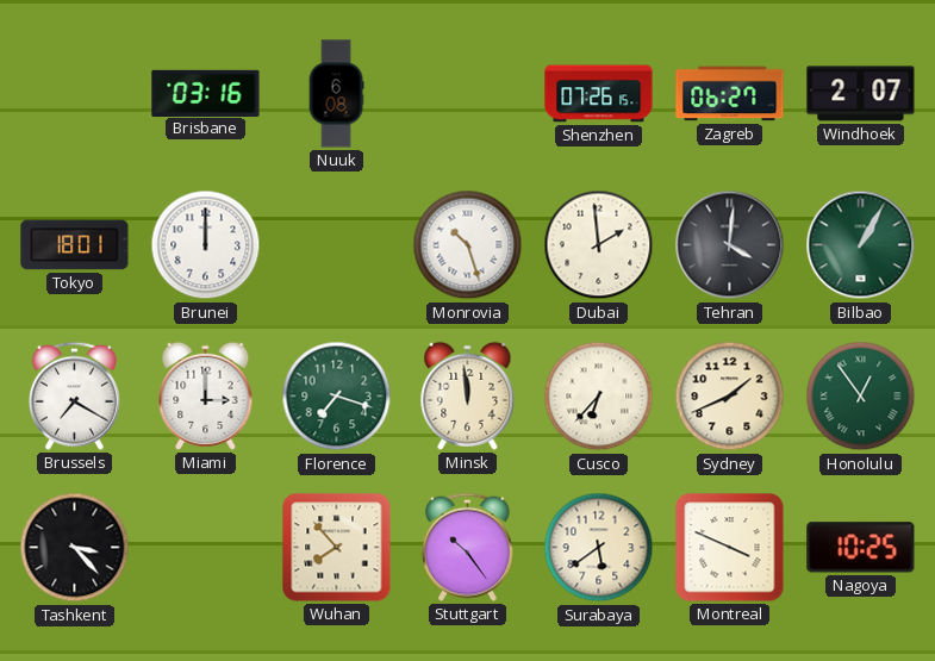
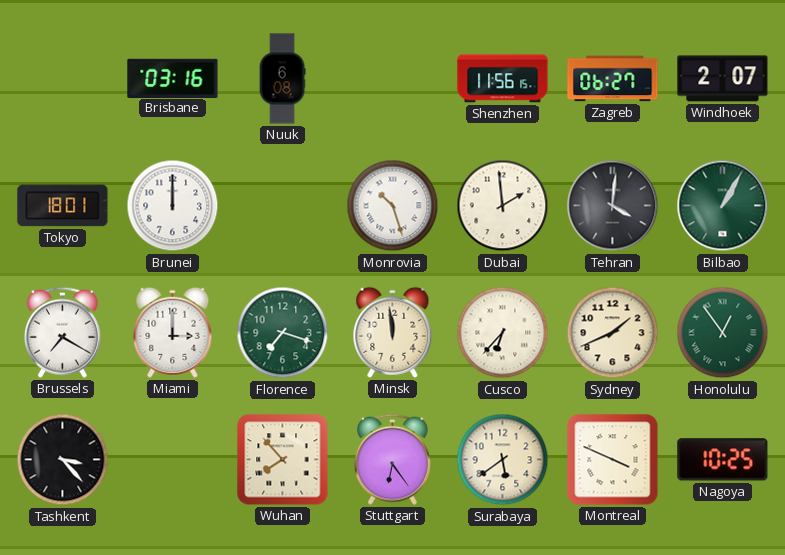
Shenzhen: 07:26 -> 11:56 (503, 79)
Stuttgart: 10:24 -> 6:24 (392, 459)
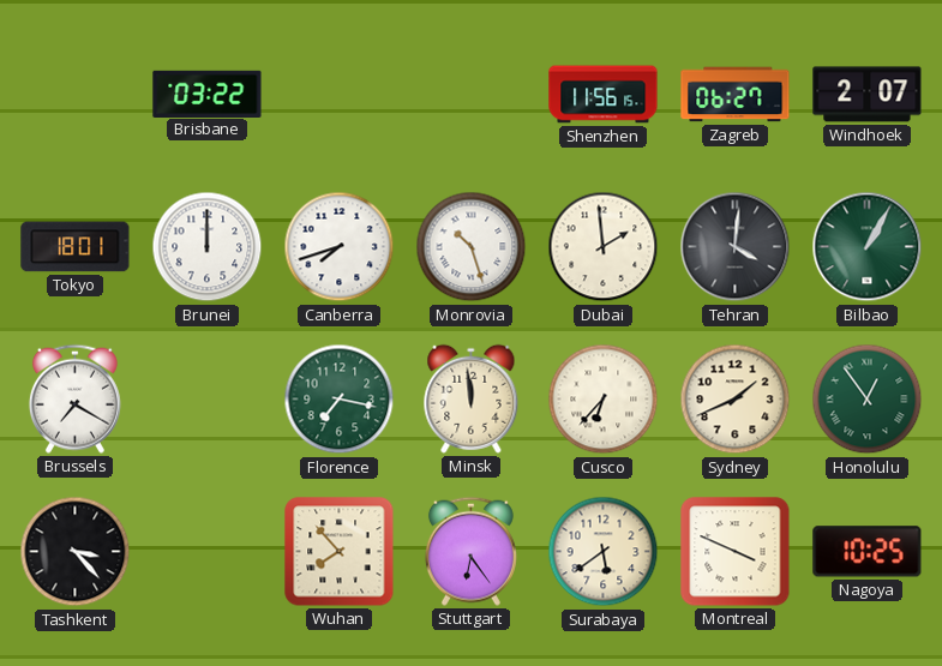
Brisbane: 03:16 -> 03:22 (208, 94)
Nuuk: 6:08 -> none (282, 79)
Canberra: none -> 7:42 (340, 247)
Miami: 3:00 -> none (173, 332)
Florence: 7:18 -> 7:17 (340, 400)
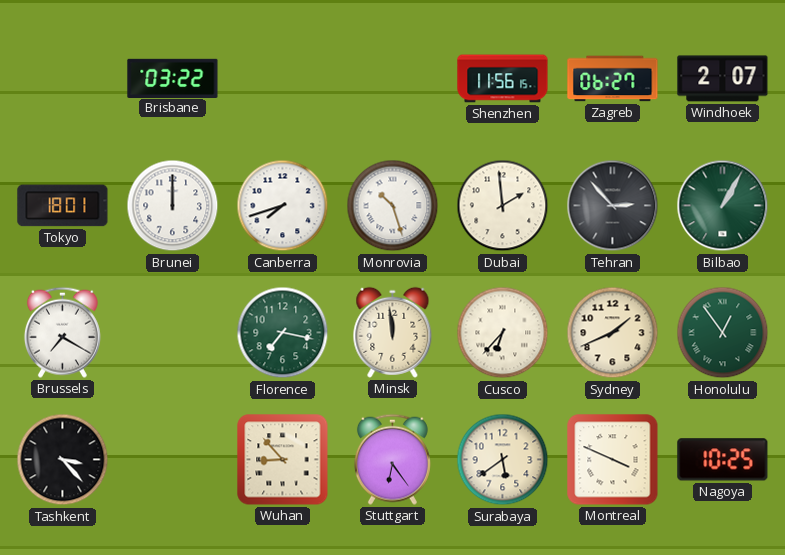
Tehran: 4:01 -> 2:53 (613, 206)
Wuhan: 7:53 -> 8:53 (283, 460)
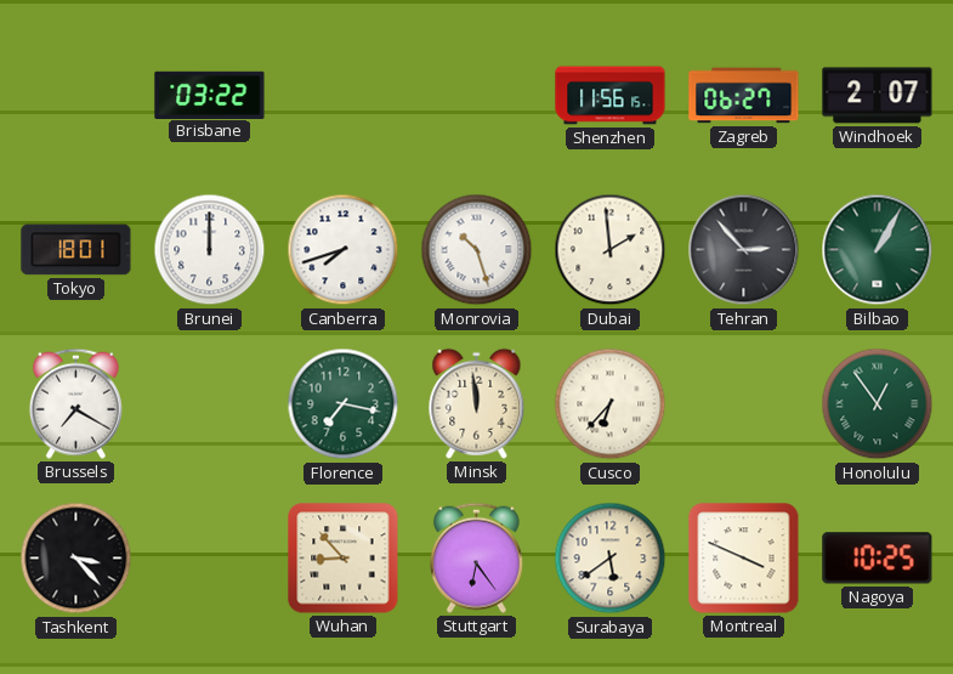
Sydney: 1:41 -> none (613, 333)
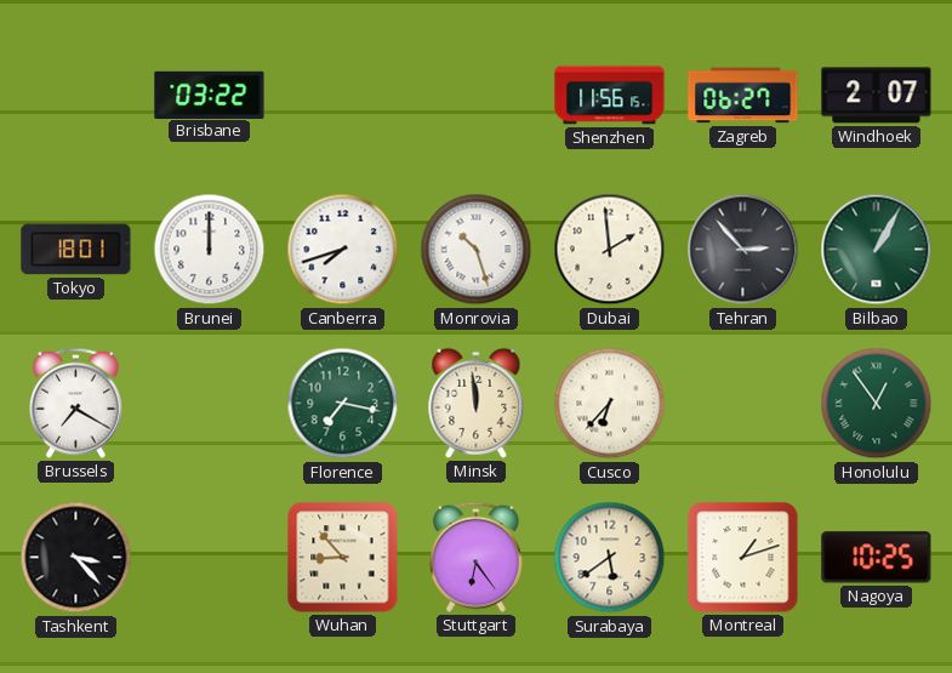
Montreal: 3:49 -> 1:12 (743, 558)
